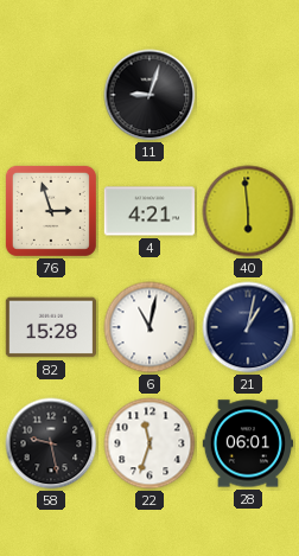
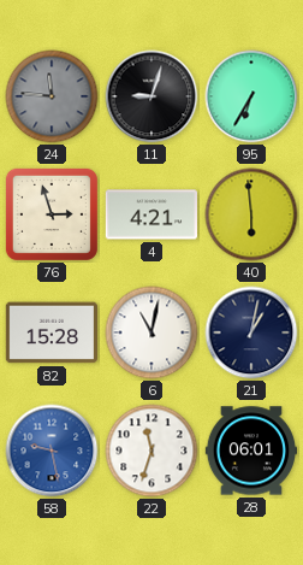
24: none -> 11:46 (52, 96)
95: none -> 6:35 (251, 96)
58 dial: black -> blue (52, 451)
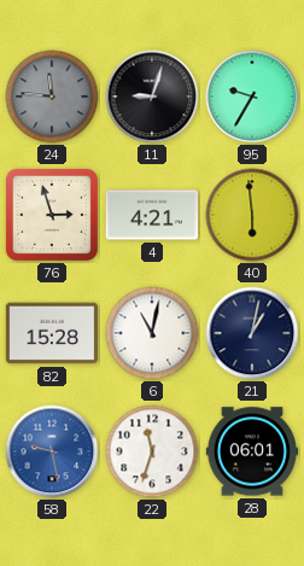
95: 6:35 -> 9:35 (252, 97)
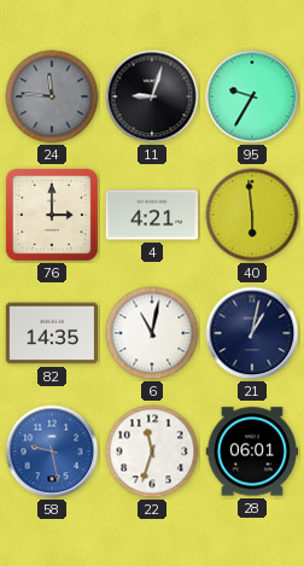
76: 2:57 -> 3:00 (52, 215)
82: 15:28 -> 14:35 (51, 333)
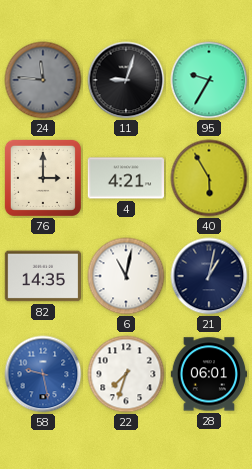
40: 5:59 -> 5:55 (209, 178)
22: 11:33 -> 7:33 (126, 374)
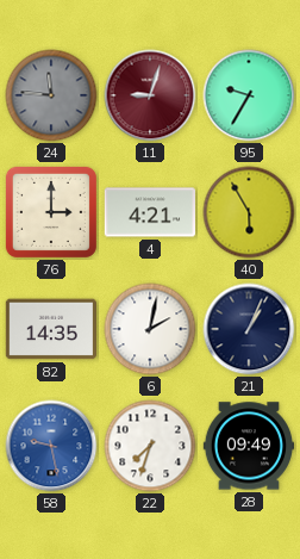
11 dial: black -> burgundy (150, 95)
6: 11:02 -> 2:02 (150, 329)
21: 1:02 -> 1:04 (249, 329)
28: 06:01 -> 09:49 (249, 446)
